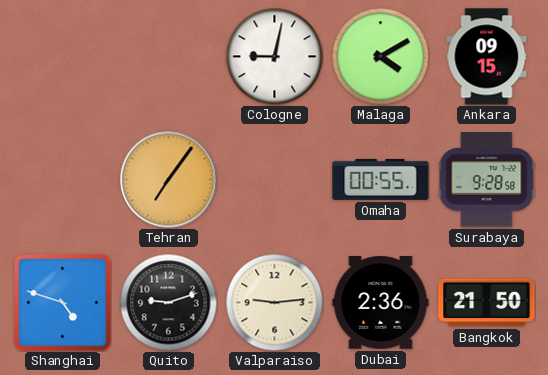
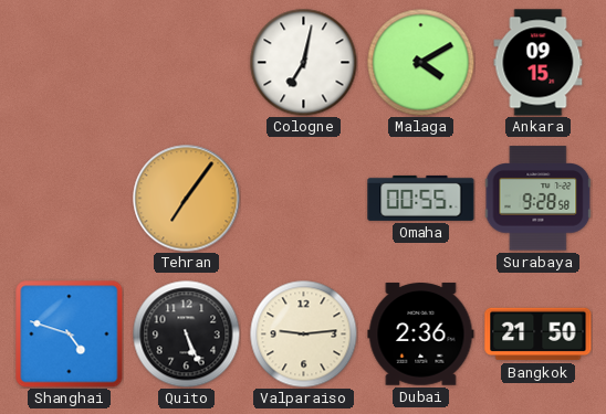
Cologne: 9:02 -> 7:02 (303, 62)
Quito: 9:12 -> 5:26 (186, 333)
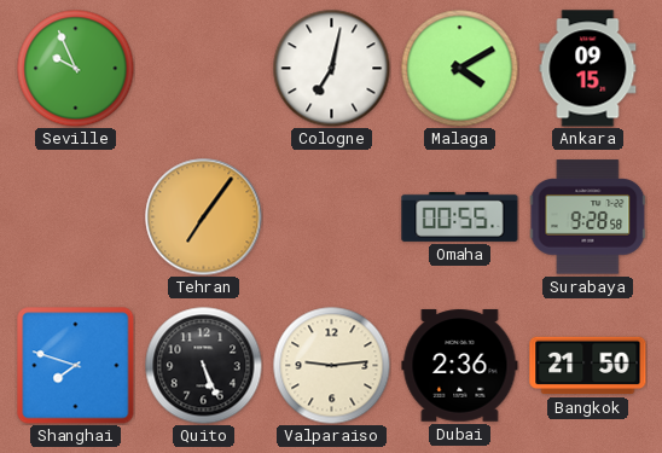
Seville: none -> 9:56 (75, 68)
Shanghai: 4:48 -> 7:48 (76, 366)
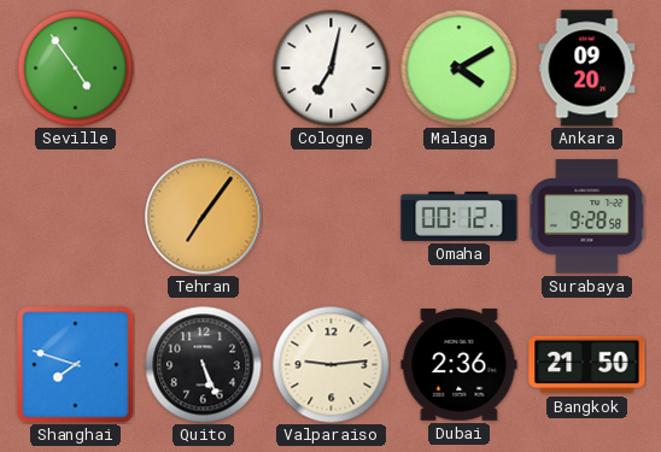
Seville: 9:56 -> 4:54 (75, 67)
Ankara: 09:15 -> 09:20 (587, 69)
Omaha: 00:55 -> 00:12 (460, 216)
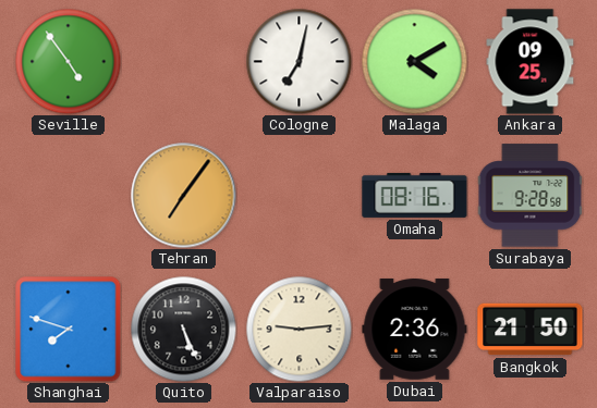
Ankara: 09:20 -> 09:25 (531, 62)
Omaha: 00:12 -> 08:16 (415, 195)
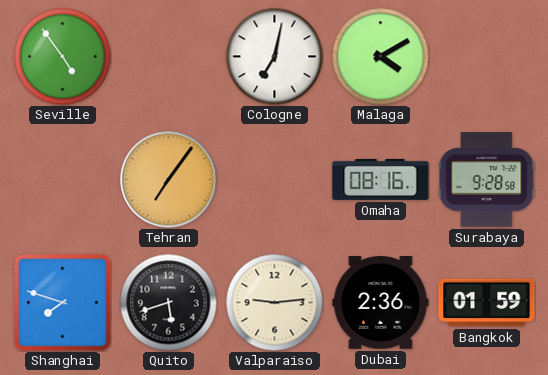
Ankara: 09:25 -> none (531, 62)
Quito: 5:26 -> 5:42 (168, 302)
Bangkok: 21:50 -> 01:59 (487, 303)
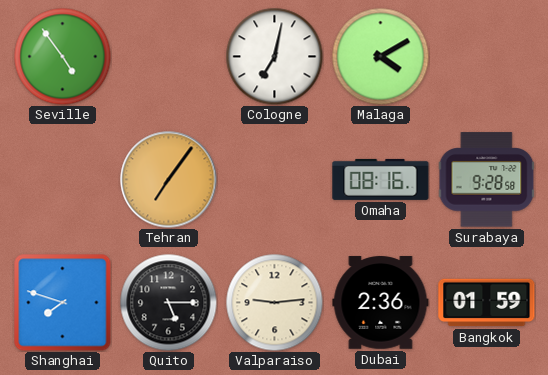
Quito: 5:42 -> 5:15 (168, 302)
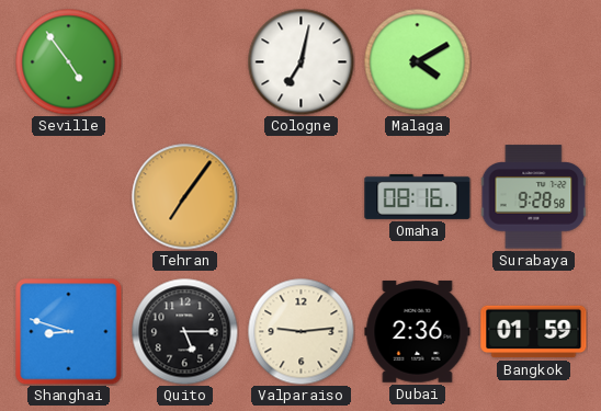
Shanghai: 7:48 -> 8:48 (69, 332)
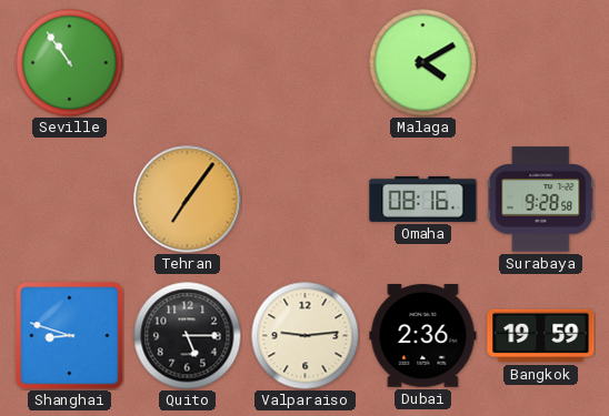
Seville: 4:54 -> 10:54 (69, 62)
Cologne: 7:02 -> none (300, 61)
Bangkok: 01:59 -> 19:59 (541, 336)
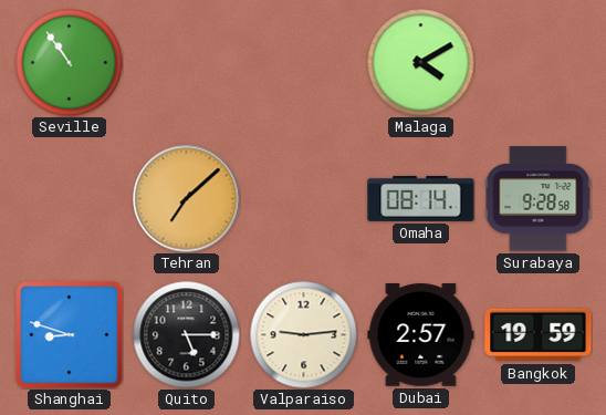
Tehran: 7:06 -> 7:08 (187, 199)
Omaha: 08:16 -> 08:14 (421, 198)
Dubai: 2:36 -> 2:57 (421, 335)
